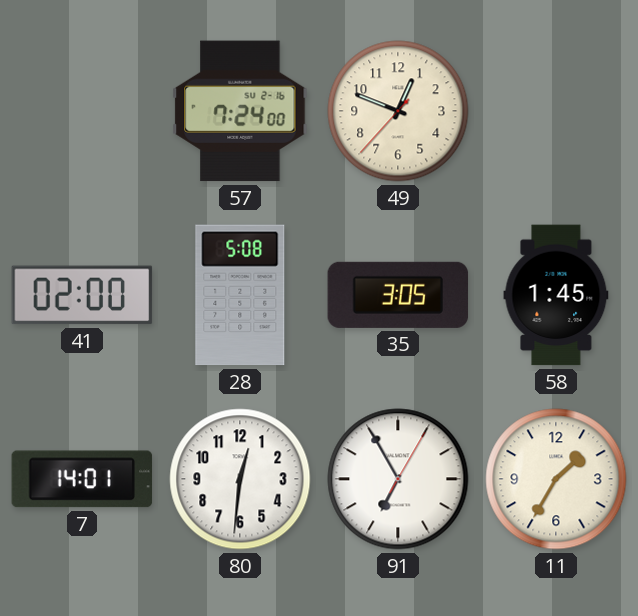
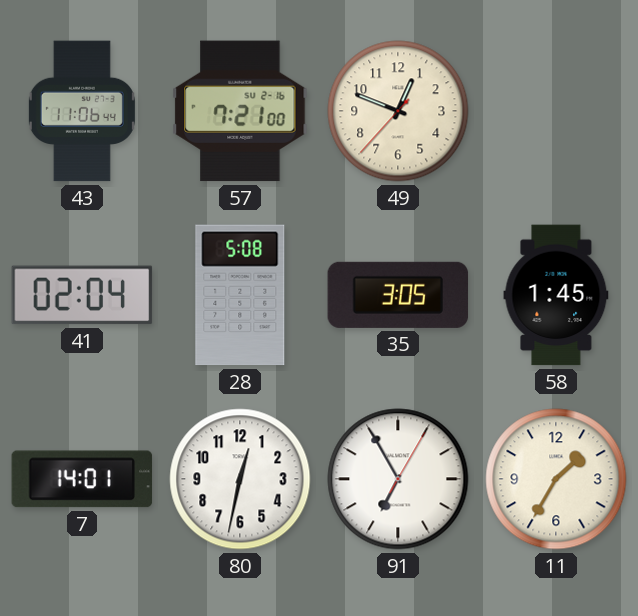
43: none -> 11:06 (82, 111)
57: 7:24 -> 7:21 (240, 111)
41: 02:00 -> 02:04 (82, 295)
80: 12:31 -> 12:32 (240, 479)
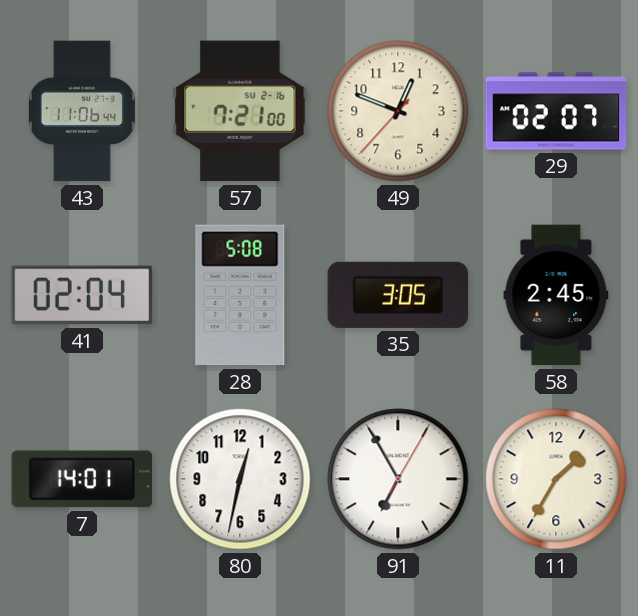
29: none -> 02:07 (556, 111)
58: 1:45 -> 2:45 (556, 295)
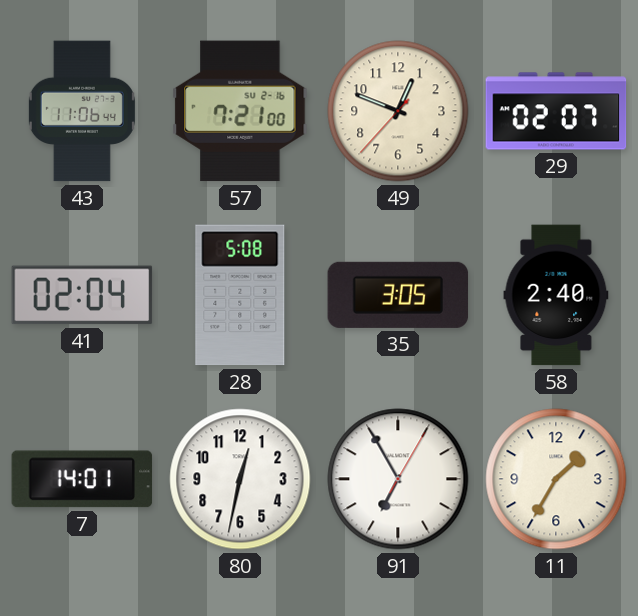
58: 2:45 -> 2:40 (556, 295)
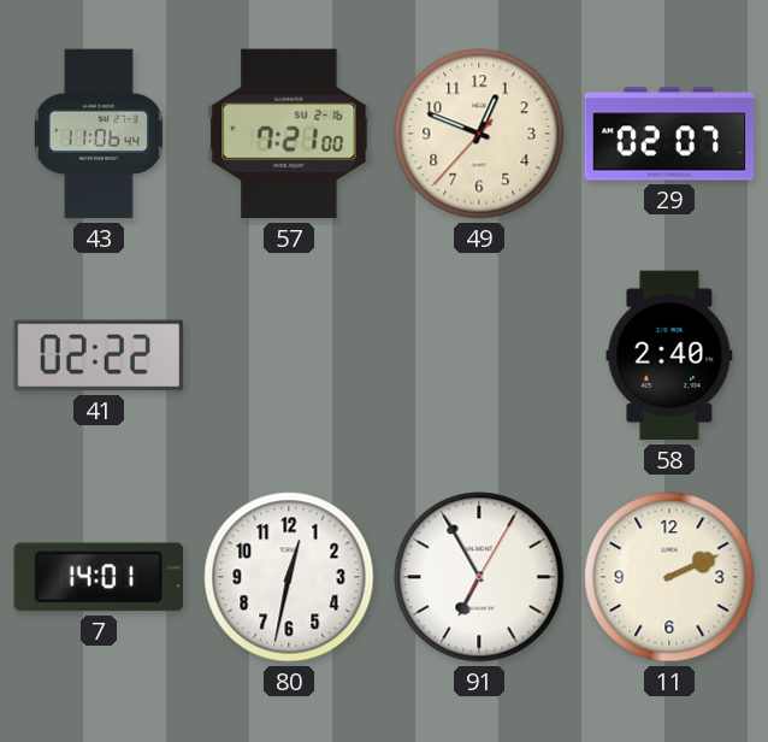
41: 02:04 -> 02:22 (99, 355)
28: 5:08 -> none (240, 295)
35: 3:05 -> none (398, 295)
11: 1:35 -> 2:11 (669, 577)
